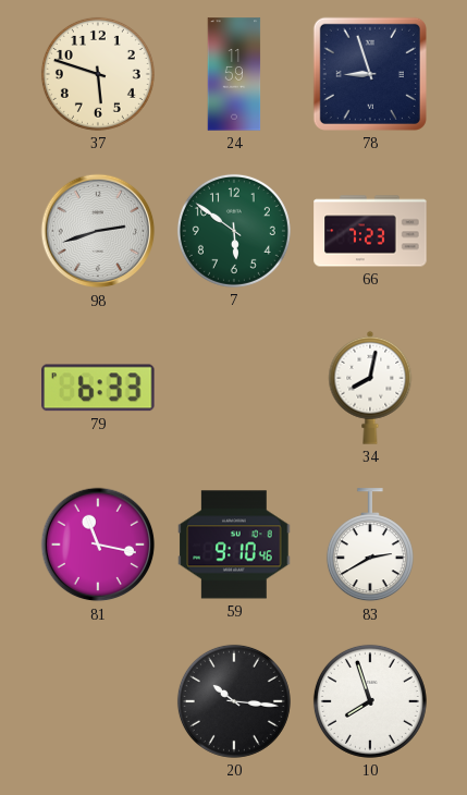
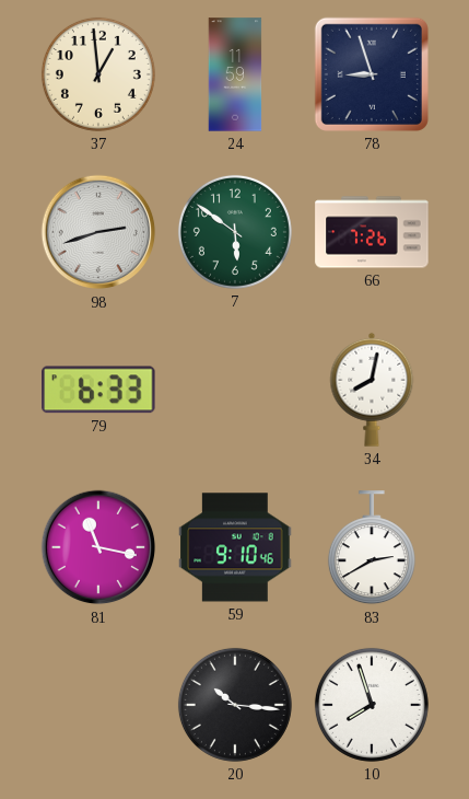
37: 5:48 -> 12:59 (98, 74)
66: 7:23 -> 7:26 (372, 232)
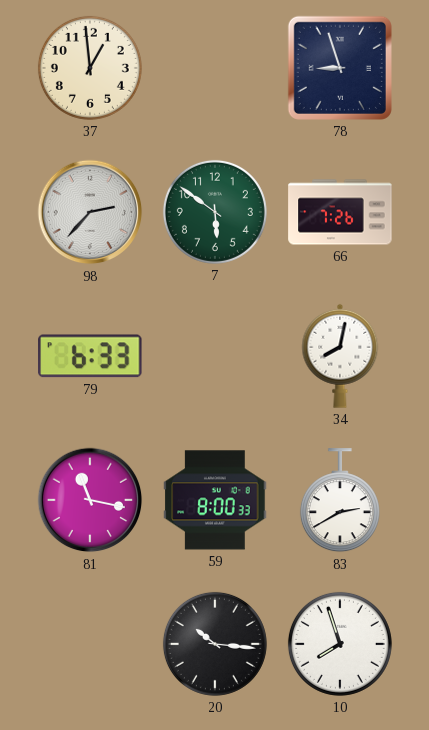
24: 11:59 -> none (235, 74)
98: 2:42 -> 2:37 (90, 212)
59: 9:10 -> 8:00 (215, 500)
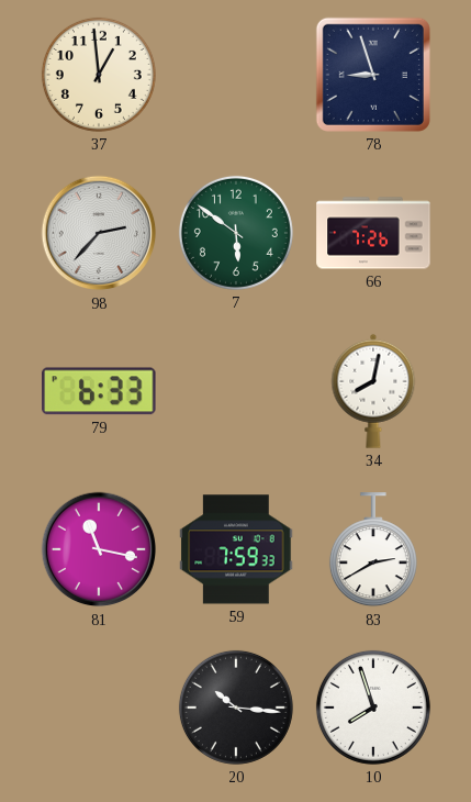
59: 8:00 -> 7:59 (236, 549)
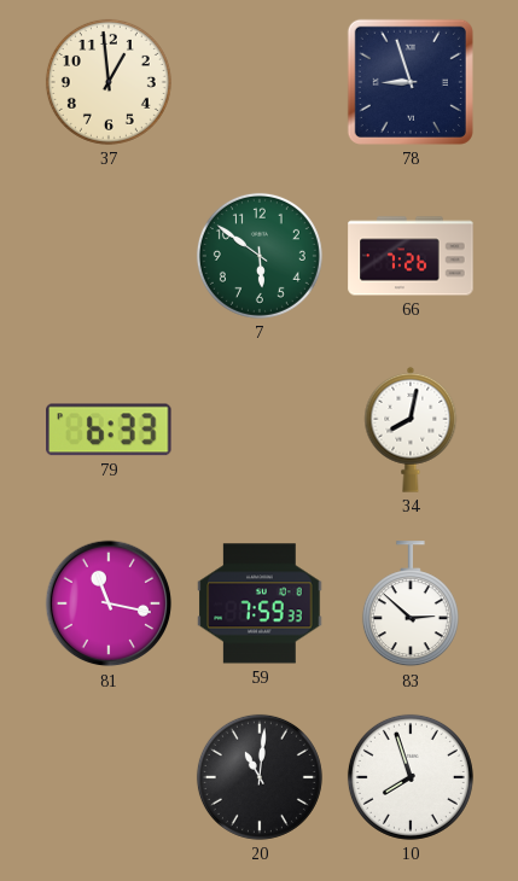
98: 2:37 -> none (99, 233)
83: 2:40 -> 2:52 (411, 605)
20: 10:16 -> 11:01 (260, 777)
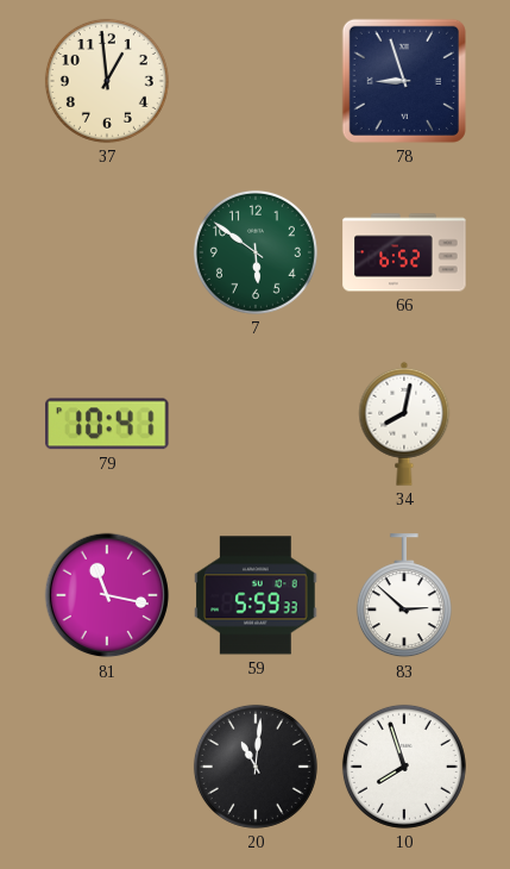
66: 7:26 -> 6:52 (404, 252)
79: 6:33 -> 10:41 (107, 424)
59: 7:59 -> 5:59 (256, 595)
